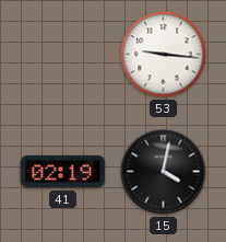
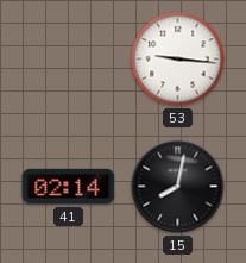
41: 02:19 -> 02:14 (69, 187)
15: 4:02 -> 8:02 (178, 187)
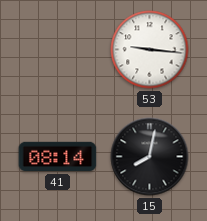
41: 02:14 -> 08:14 (58, 157)
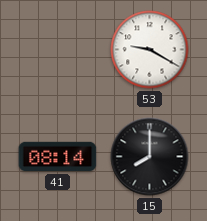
53: 9:16 -> 9:20 (150, 50)
15: 8:02 -> 8:00 (150, 157)
